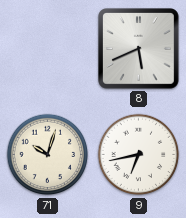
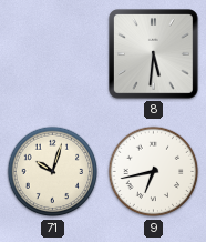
8: 5:41 -> 5:31 (154, 54)
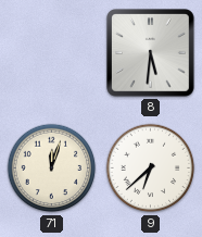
71: 10:03 -> 12:03 (52, 169)
9: 6:43 -> 6:38 (151, 169)
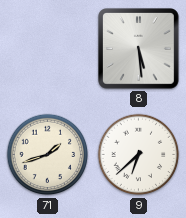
8: 5:31 -> 5:29 (139, 49)
71: 12:03 -> 1:42 (48, 155)
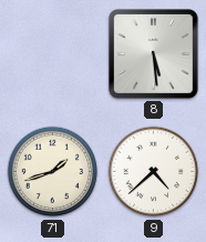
9: 6:38 -> 4:38 (154, 172)
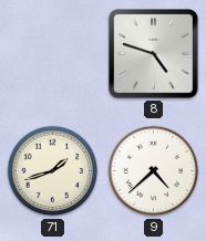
8: 5:29 -> 4:48 (154, 54)
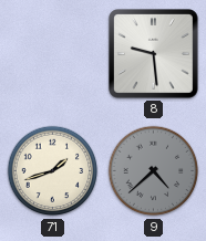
8: 4:48 -> 9:29 (154, 54)
9 dial: white -> grey (154, 171)
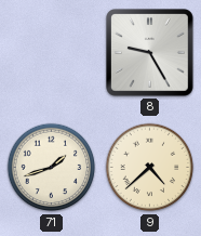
8: 9:29 -> 9:25 (150, 53)
9 dial: grey -> cream (150, 168)
